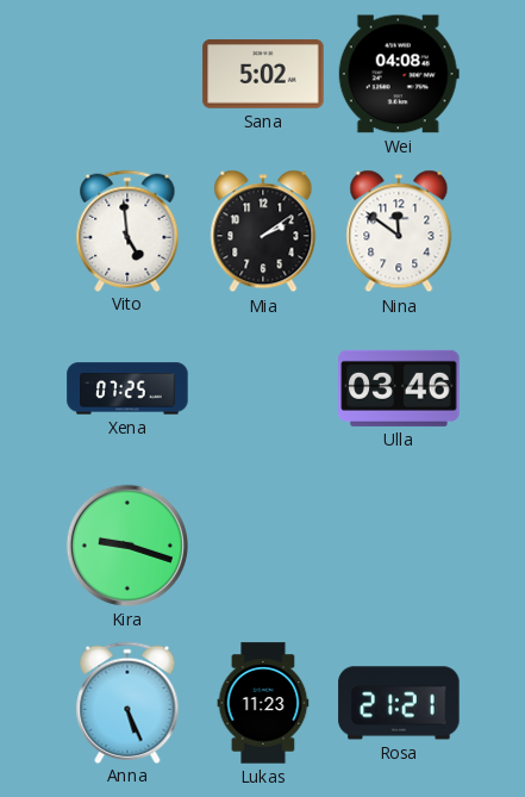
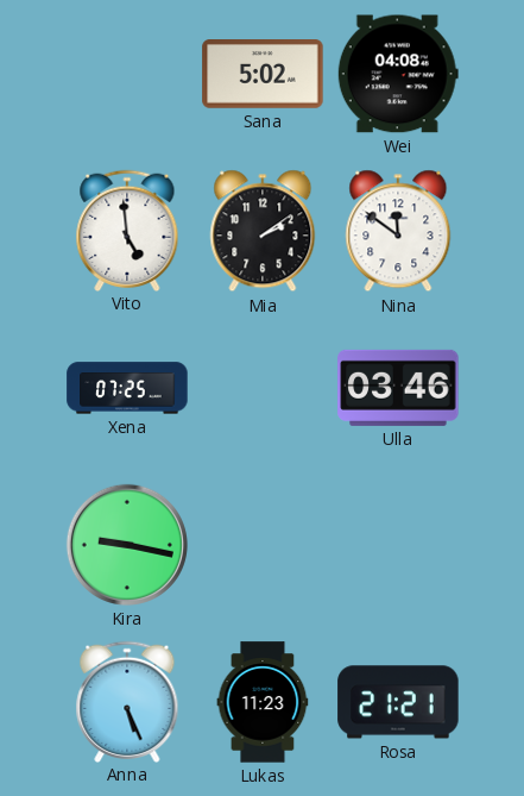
Kira: 9:18 -> 9:17 (127, 545)
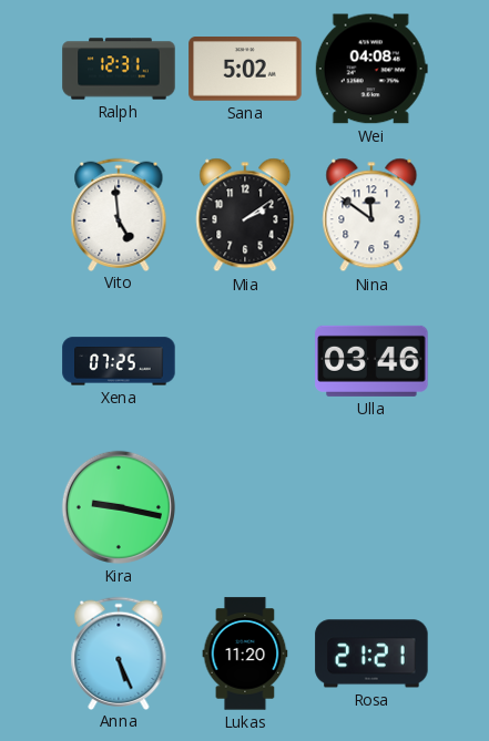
Ralph: none -> 12:31 (119, 69)
Lukas: 11:23 -> 11:20 (245, 653)
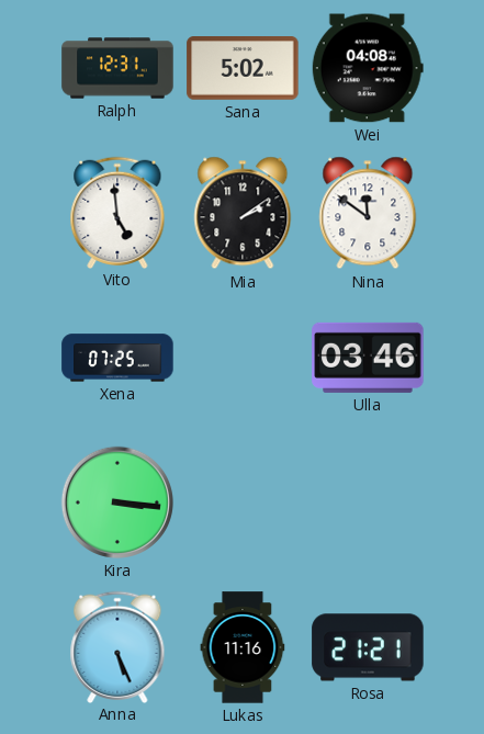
Kira: 9:17 -> 3:16 (117, 502)
Lukas: 11:20 -> 11:16 (243, 647)
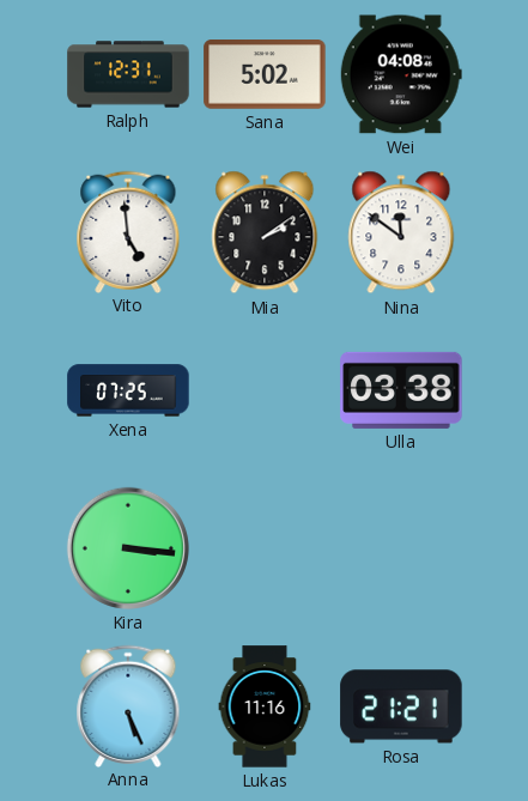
Ulla: 03:46 -> 03:38 (401, 390)
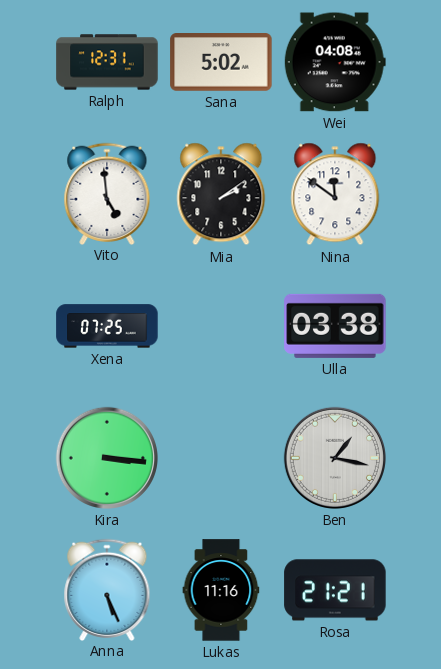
Ben: none -> 1:17 (335, 458)
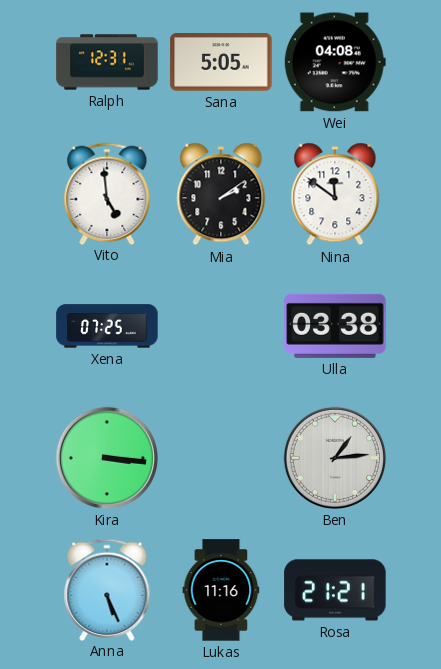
Sana: 5:02 -> 5:05 (221, 62)
Ben: 1:17 -> 1:14 (335, 458)
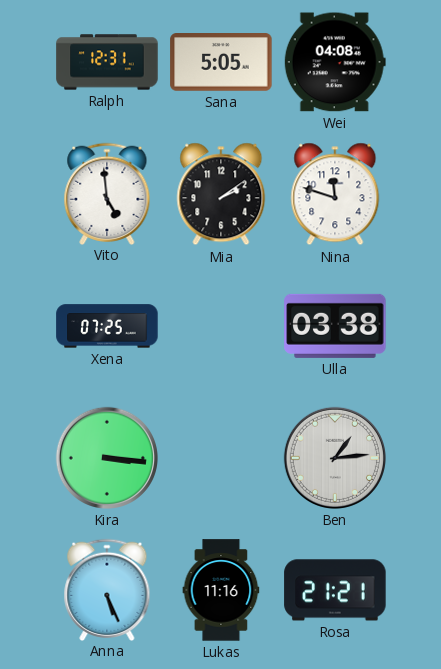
Nina: 11:51 -> 11:48 (335, 194)
